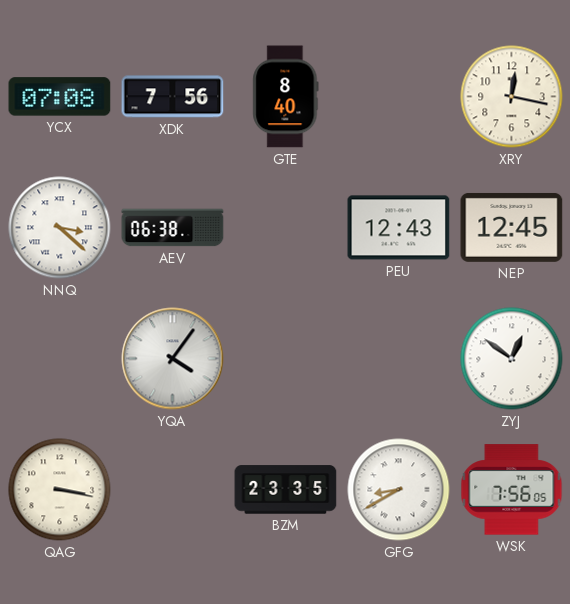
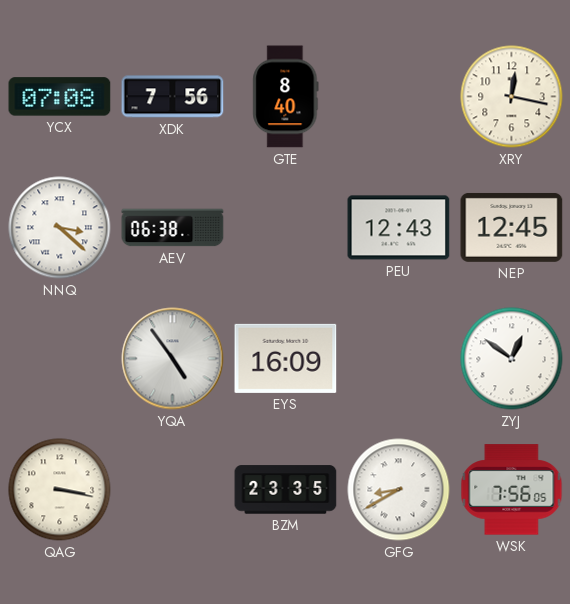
YQA: 4:06 -> 4:54 (173, 359)
EYS: none -> 16:09 (286, 358)
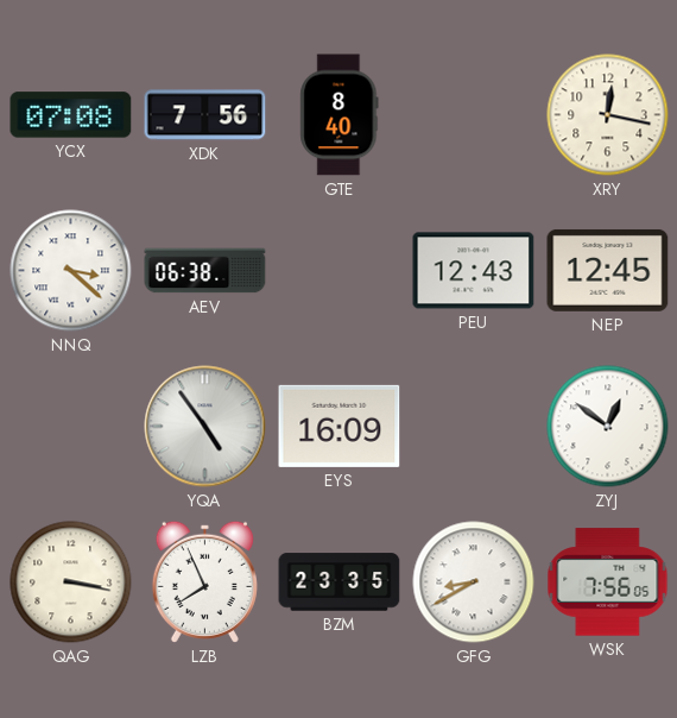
LZB: none -> 7:56 (204, 581)
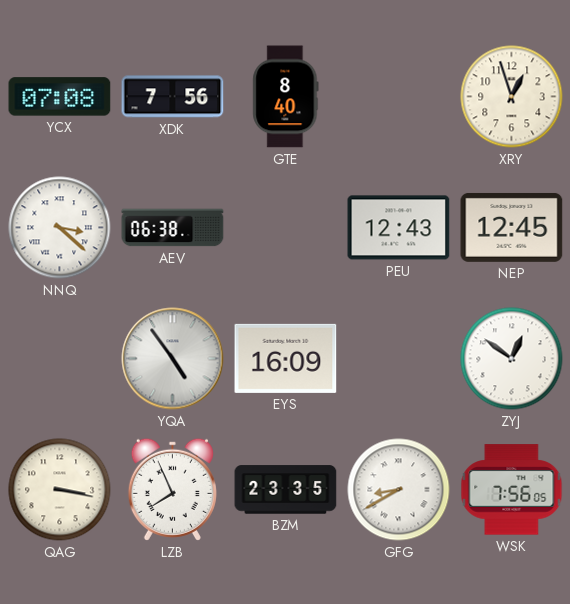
XRY: 12:17 -> 12:57 (512, 97)
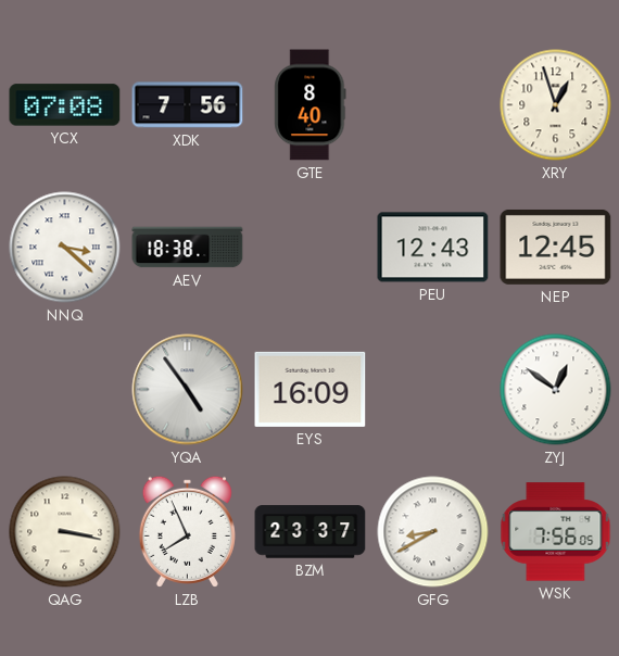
AEV: 06:38 -> 18:38 (188, 248)
BZM: 23:35 -> 23:37 (311, 532)
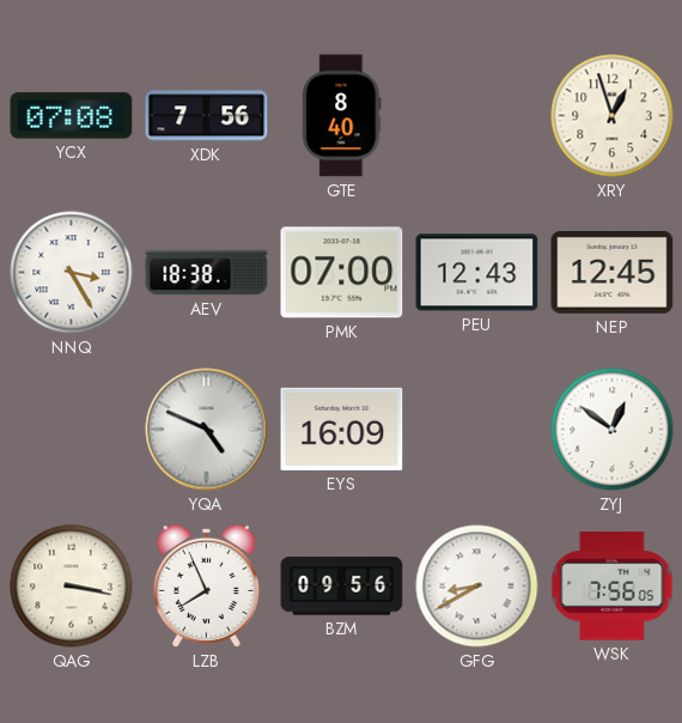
NNQ: 3:22 -> 3:25 (72, 273)
PMK: none -> 07:00 (342, 273)
YQA: 4:54 -> 4:49 (207, 430)
BZM: 23:37 -> 09:56 (342, 587)
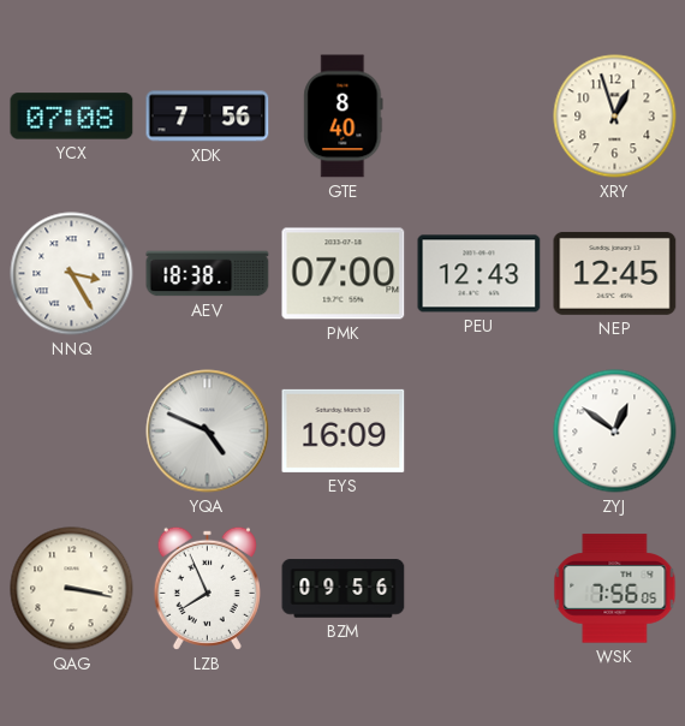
GFG: 8:40 -> none (477, 587)
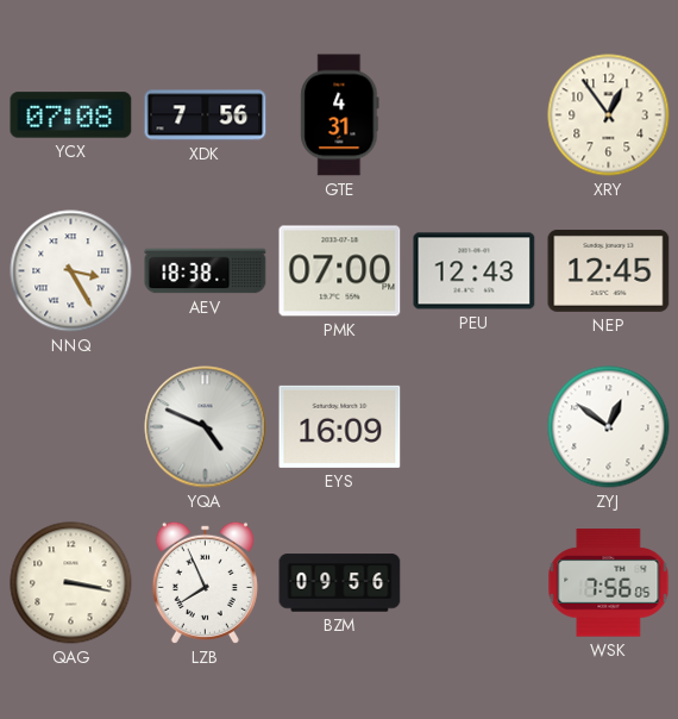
GTE: 8:40 -> 4:31 (340, 115)
XRY: 12:57 -> 12:54 (609, 115)
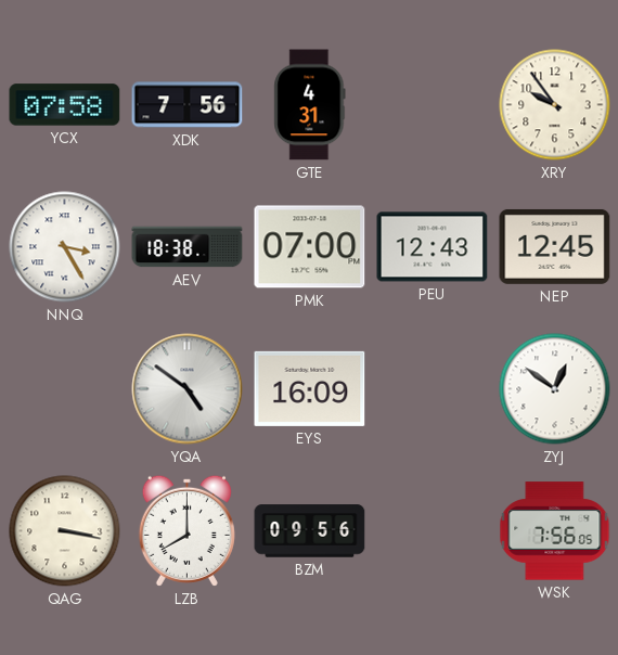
YCX: 07:08 -> 07:58 (65, 105)
XRY: 12:54 -> 9:54 (555, 105)
YQA: 4:49 -> 4:51 (188, 389)
LZB: 7:56 -> 8:00 (186, 530)
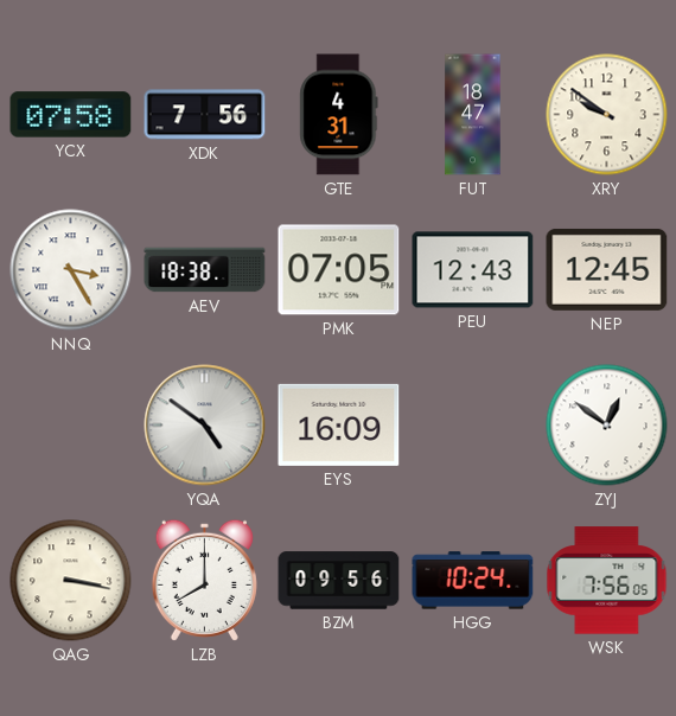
FUT: none -> 18:47 (473, 115)
XRY: 9:54 -> 9:51 (607, 115)
PMK: 07:00 -> 07:05 (339, 270)
HGG: none -> 10:24 (473, 581)
